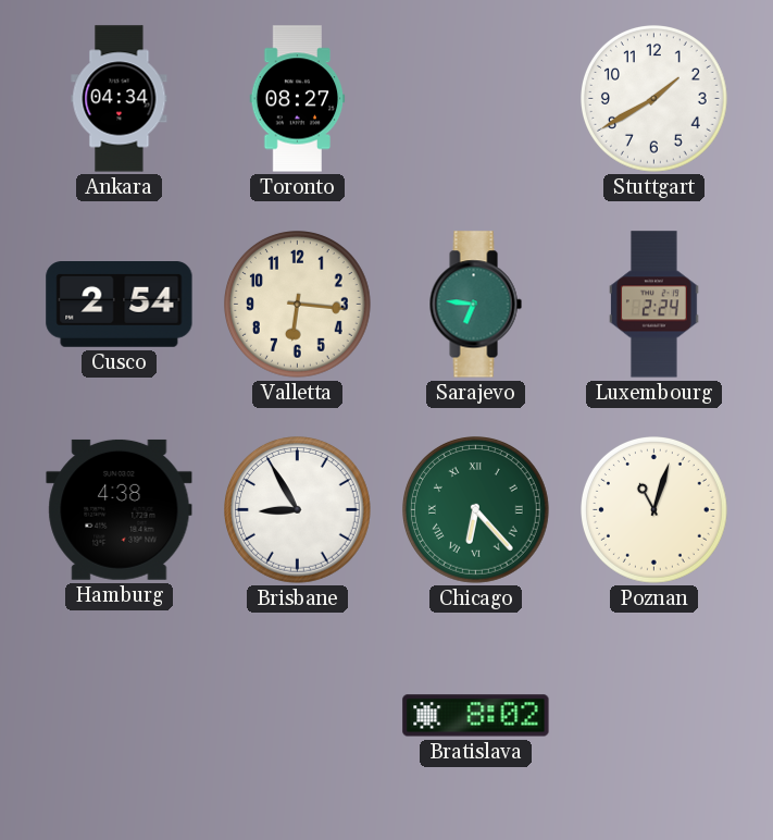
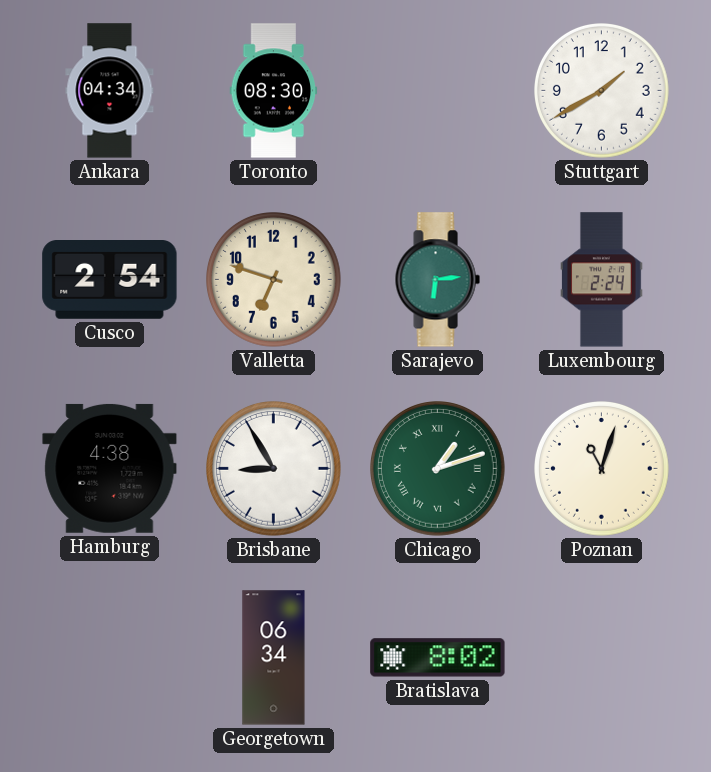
Toronto: 08:27 -> 08:30 (274, 91)
Valletta: 6:16 -> 6:48 (274, 280)
Sarajevo: 6:46 -> 6:14 (437, 280)
Chicago: 6:23 -> 1:12 (438, 469)
Georgetown: none -> 06:34 (274, 658)
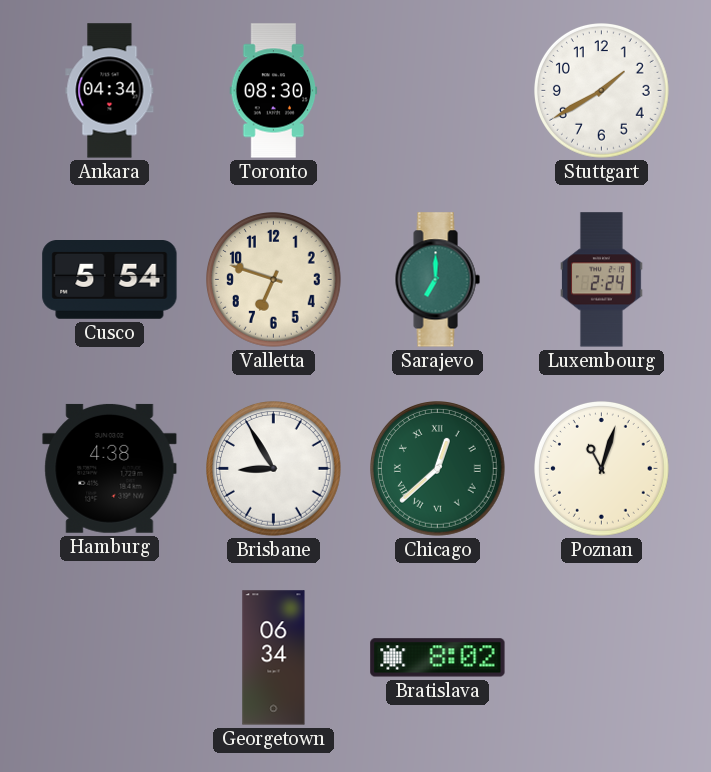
Cusco: 2:54 -> 5:54 (110, 280)
Sarajevo: 6:14 -> 7:00 (437, 280)
Chicago: 1:12 -> 12:38 (438, 469)
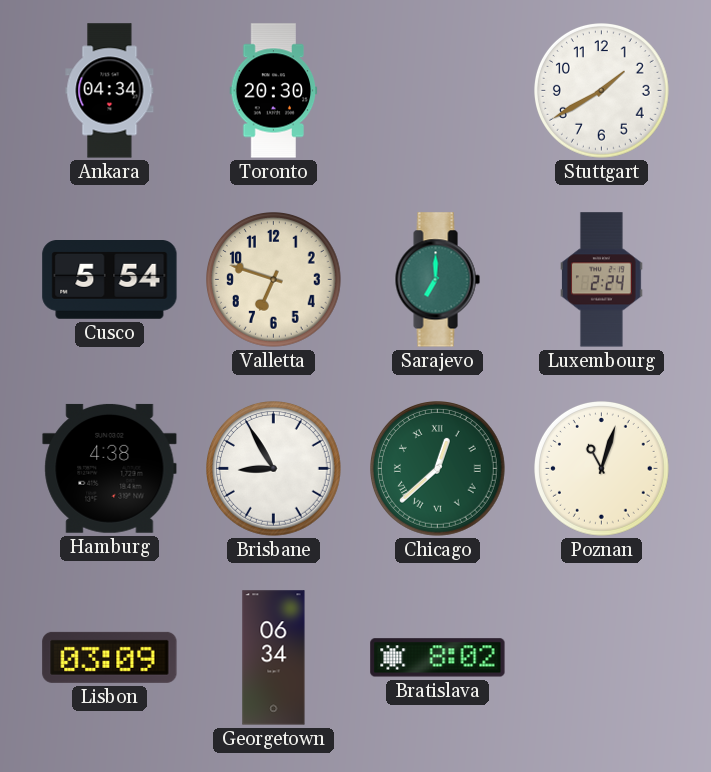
Toronto: 08:30 -> 20:30 (274, 91)
Lisbon: none -> 03:09 (110, 657)
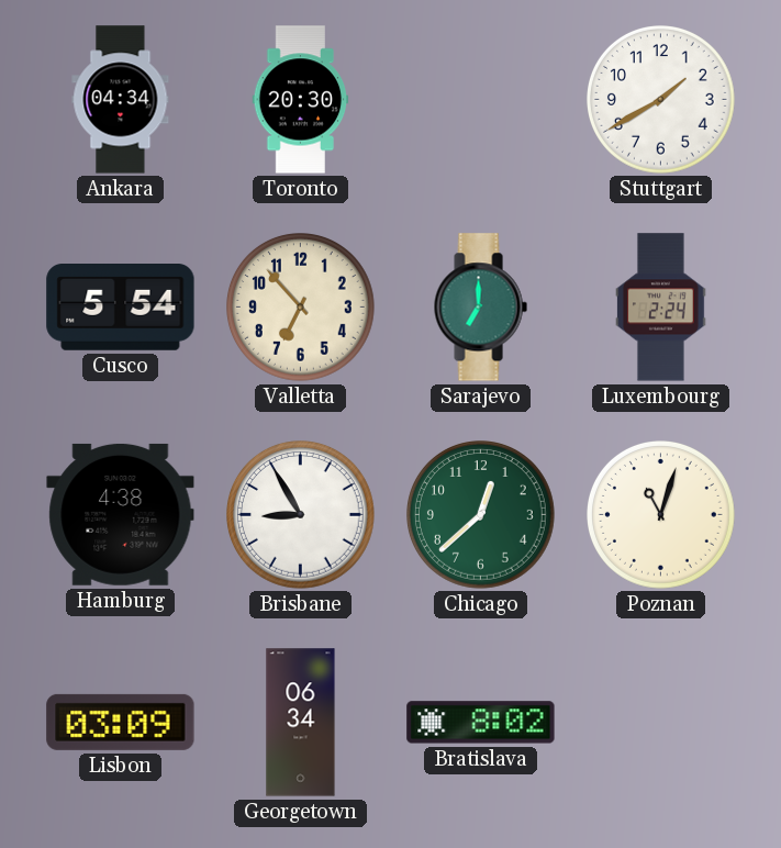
Valletta: 6:48 -> 6:53 (301, 308)
Chicago numerals: Roman -> Arabic (481, 515)
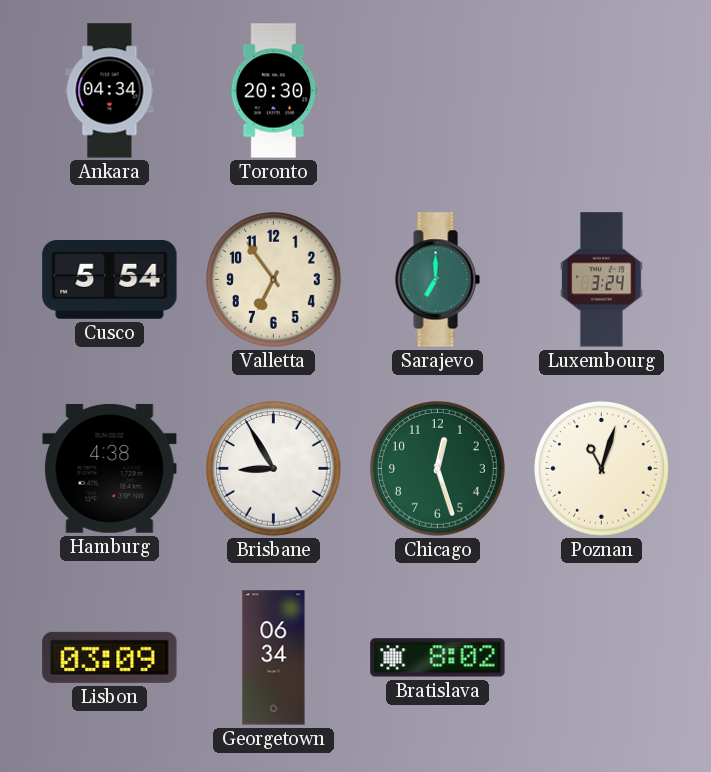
Stuttgart: 1:40 -> none (661, 100)
Valletta: 6:53 -> 6:54 (274, 280)
Luxembourg: 2:24 -> 3:24 (602, 280)
Chicago: 12:38 -> 12:27 (438, 469)
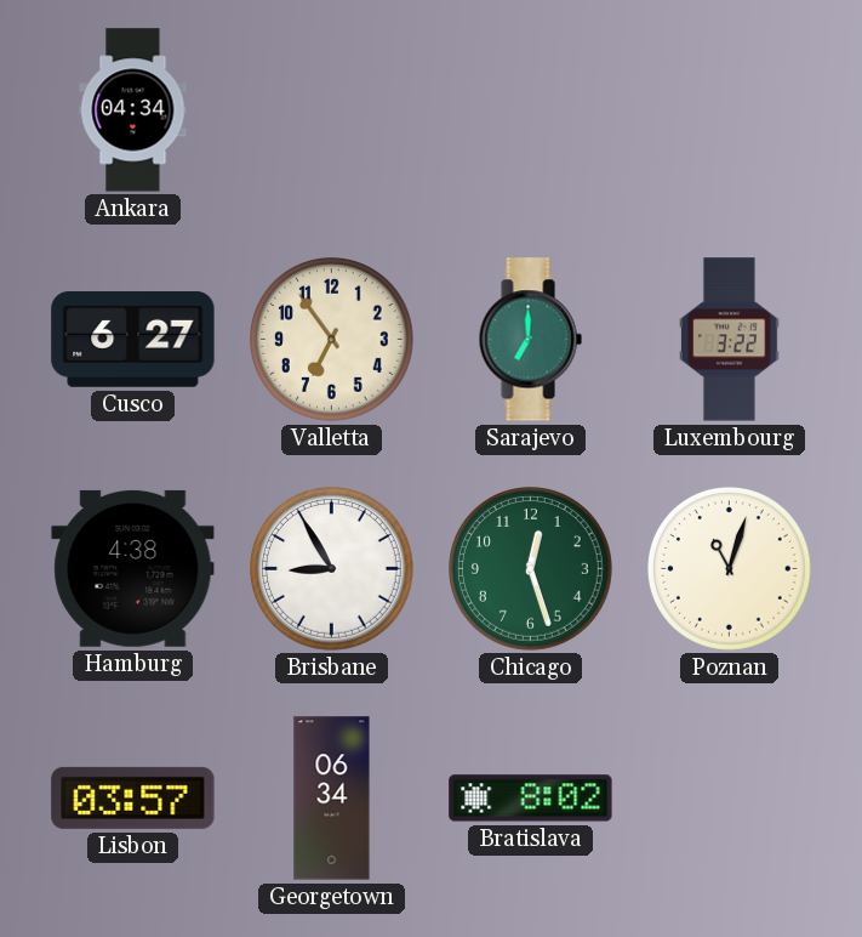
Toronto: 20:30 -> none (274, 91)
Cusco: 5:54 -> 6:27 (133, 340)
Luxembourg: 3:24 -> 3:22 (730, 340)
Lisbon: 03:09 -> 03:57 (133, 797)
